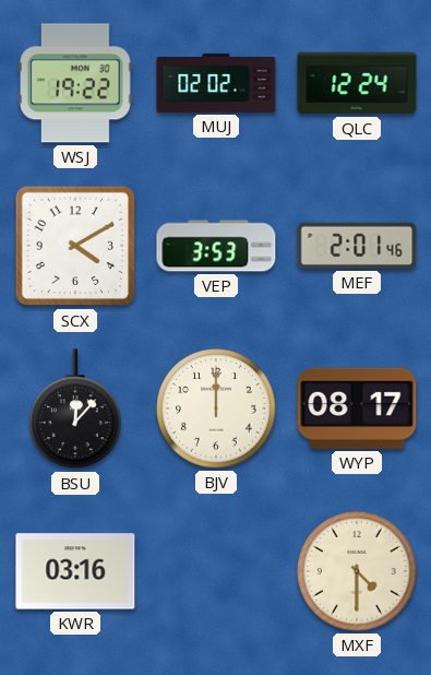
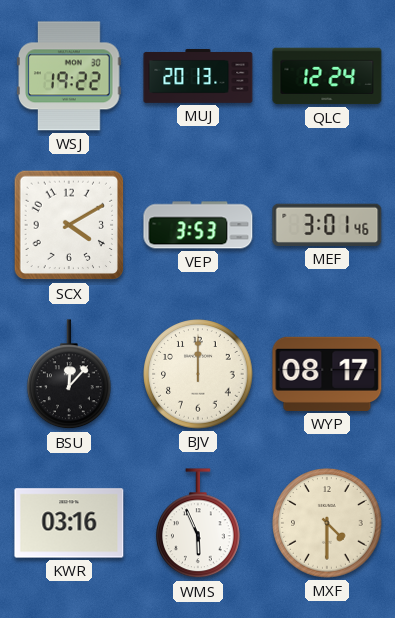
MUJ: 02:02 -> 20:13 (198, 76)
MEF: 2:01 -> 3:01 (327, 225)
WMS: none -> 5:56 (199, 524)
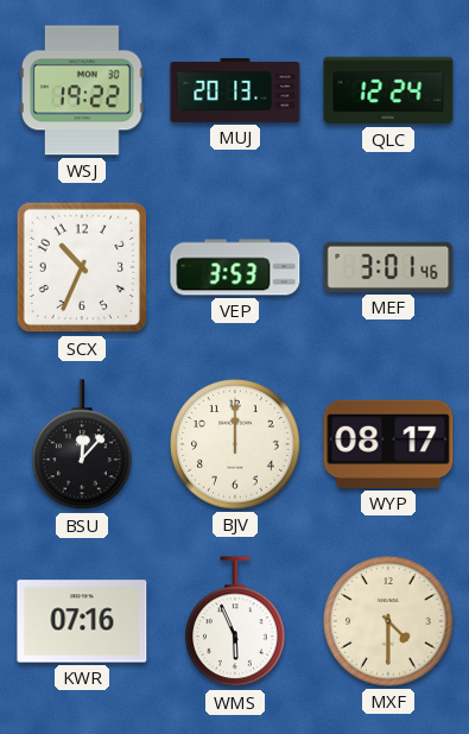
SCX: 4:10 -> 10:34 (82, 267)
KWR: 03:16 -> 07:16 (82, 621)
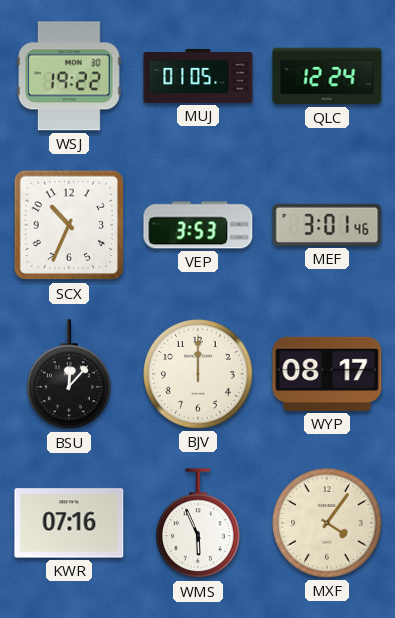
MUJ: 20:13 -> 01:05 (198, 76)
MXF: 4:30 -> 4:06 (327, 523)
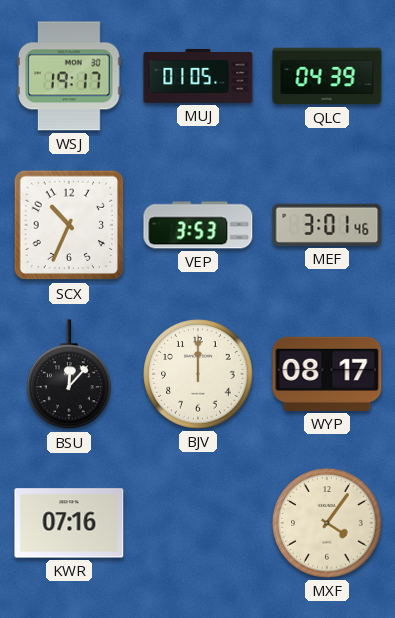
WSJ: 19:22 -> 19:17 (70, 76)
QLC: 12:24 -> 04:39 (327, 76)
WMS: 5:56 -> none (199, 524)
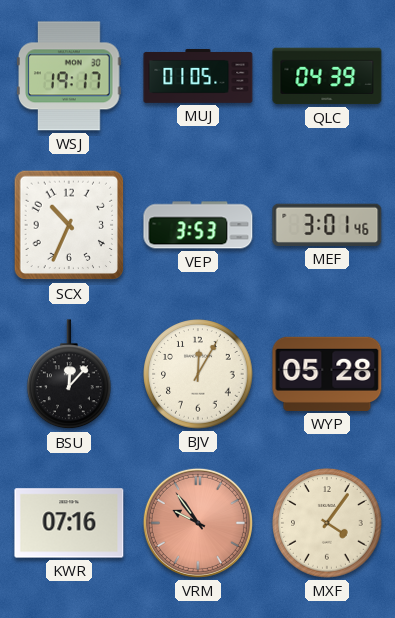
BJV: 12:00 -> 12:05 (198, 374)
WYP: 08:17 -> 05:28 (327, 374)
VRM: none -> 9:54 (198, 523)
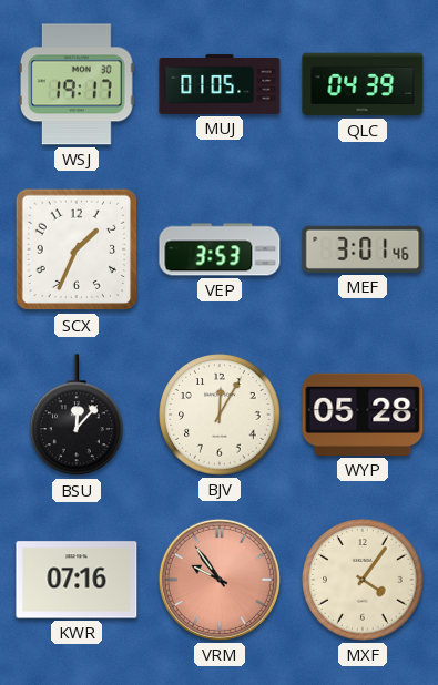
SCX: 10:34 -> 1:34 (77, 249)
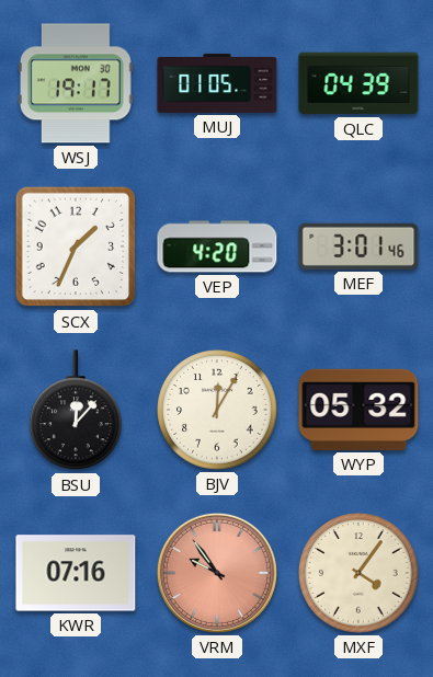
VEP: 3:53 -> 4:20 (217, 246)
WYP: 05:28 -> 05:32 (358, 410)
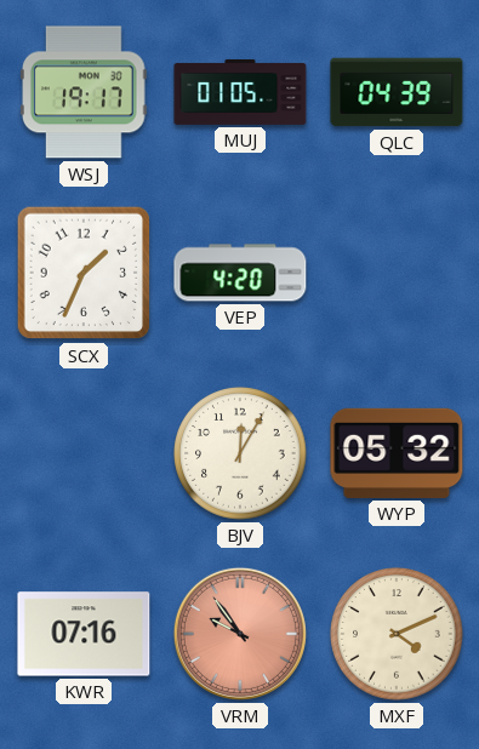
MEF: 3:01 -> none (358, 246)
BSU: 12:07 -> none (77, 411)
MXF: 4:06 -> 4:11 (397, 634)
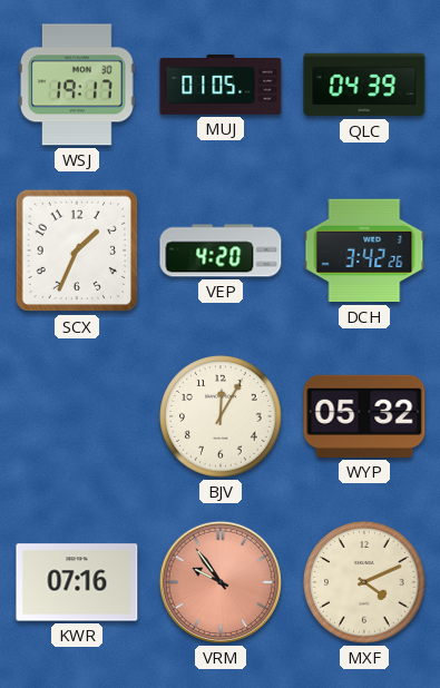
DCH: none -> 3:42 (364, 250)
